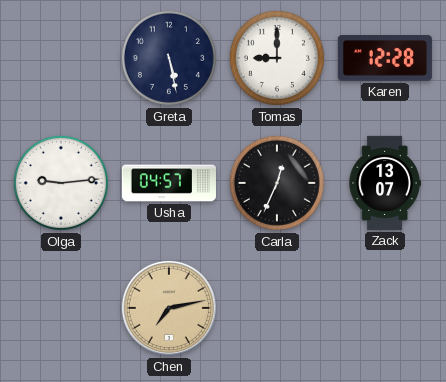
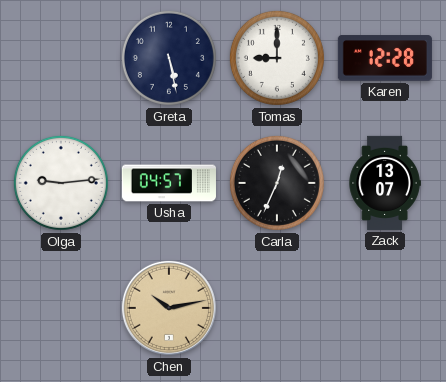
Chen: 7:13 -> 10:13 (169, 308)
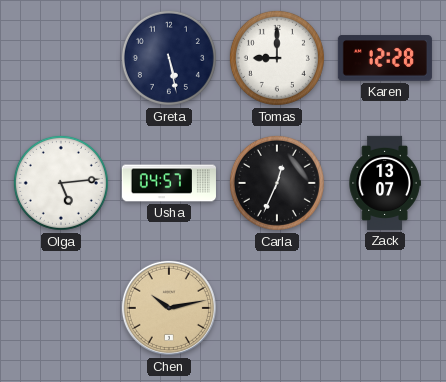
Olga: 9:14 -> 5:14 (61, 183)
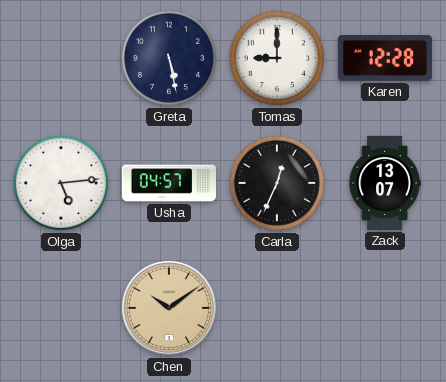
Chen: 10:13 -> 10:09 (169, 308)
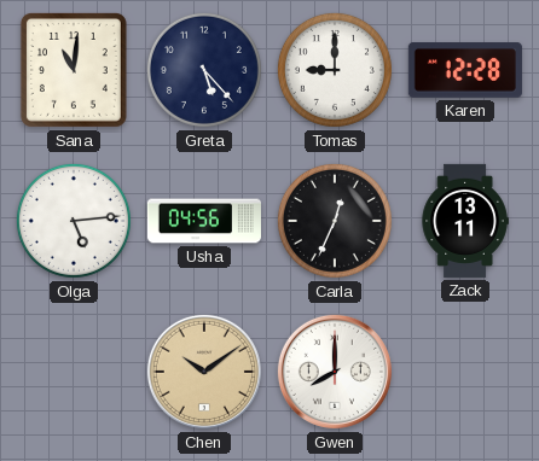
Sana: none -> 11:01 (74, 70)
Greta: 5:28 -> 5:23 (204, 70)
Usha: 04:57 -> 04:56 (204, 221)
Zack: 13:07 -> 13:11 (465, 221)
Gwen: none -> 8:00 (335, 372)
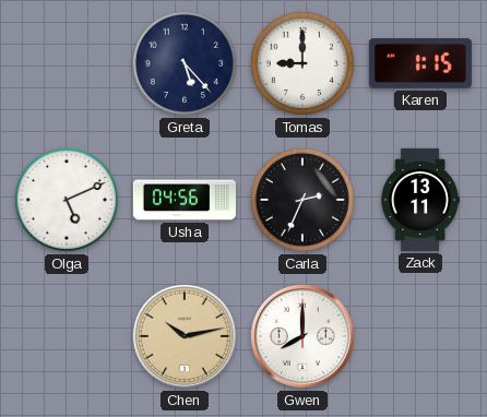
Sana: 11:01 -> none (74, 70)
Karen: 12:28 -> 1:15 (420, 63)
Olga: 5:14 -> 5:11 (67, 200)
Carla: 12:34 -> 2:34 (302, 200)
Chen: 10:09 -> 10:13 (185, 336)
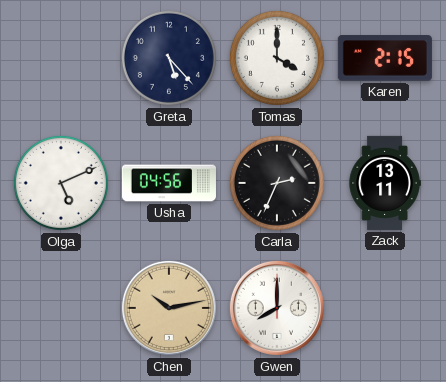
Tomas: 9:00 -> 4:00 (277, 58)
Karen: 1:15 -> 2:15 (385, 58)
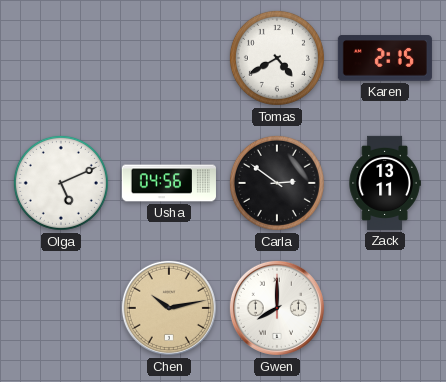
Greta: 5:23 -> none (169, 58)
Tomas: 4:00 -> 4:40 (277, 58)
Carla: 2:34 -> 2:51 (277, 183)
